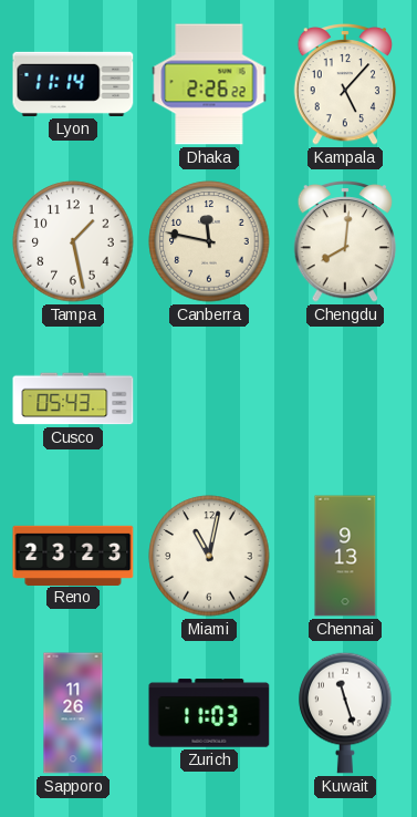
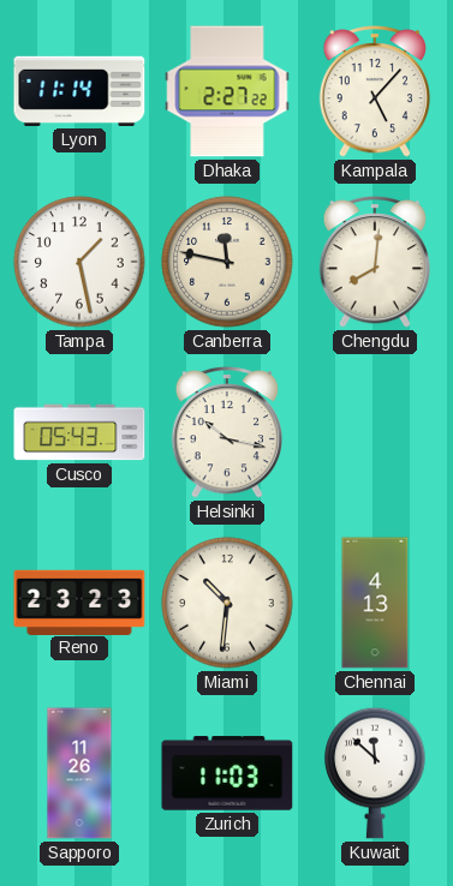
Dhaka: 2:26 -> 2:27 (227, 91)
Helsinki: none -> 10:17 (227, 432)
Miami: 11:02 -> 10:31 (227, 603)
Chennai: 9:13 -> 4:13 (375, 603)
Kuwait: 11:27 -> 11:52 (375, 773)
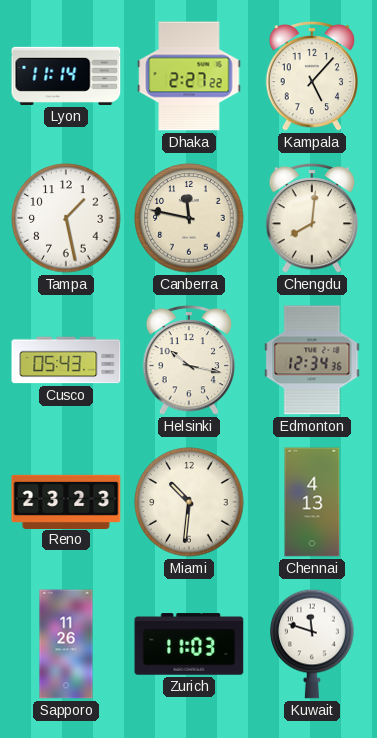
Edmonton: none -> 12:34 (312, 360)
Kuwait: 11:52 -> 11:48 (312, 644)
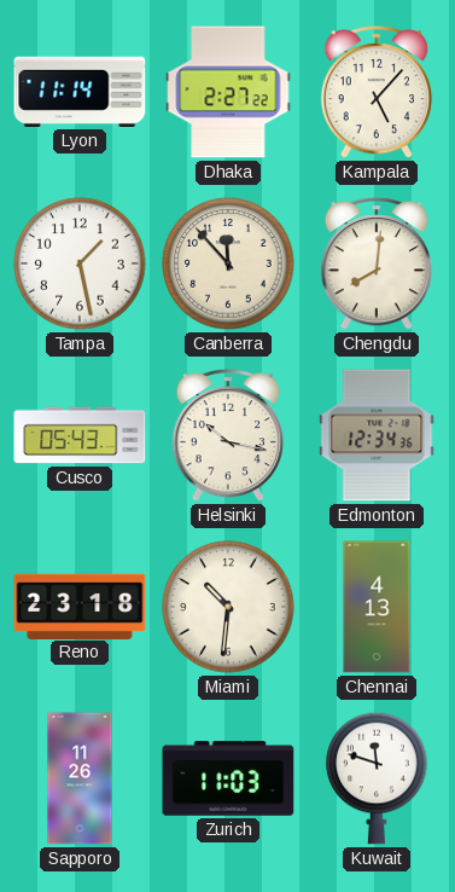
Canberra: 11:47 -> 11:53 (228, 263)
Reno: 23:23 -> 23:18 (80, 606)
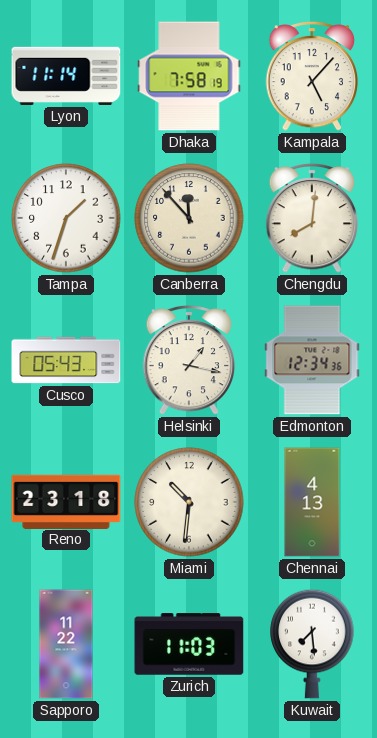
Dhaka: 2:27 -> 7:58 (189, 76)
Tampa: 1:28 -> 1:33 (66, 218)
Helsinki: 10:17 -> 1:17 (189, 360)
Sapporo: 11:26 -> 11:22 (66, 644)
Kuwait: 11:48 -> 7:29 (312, 644)
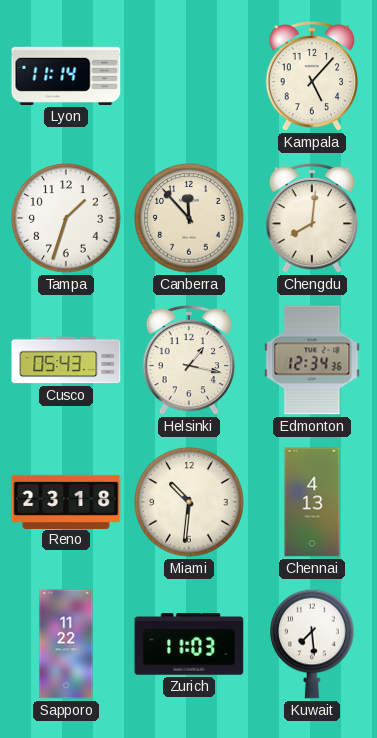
Dhaka: 7:58 -> none (189, 76)
